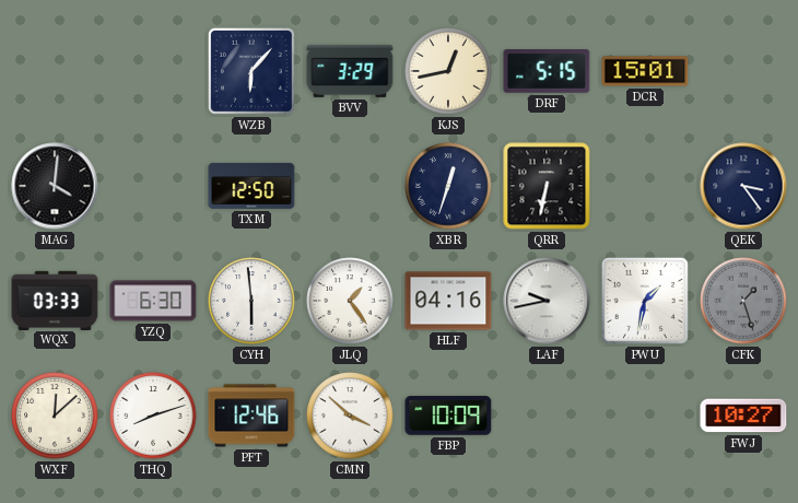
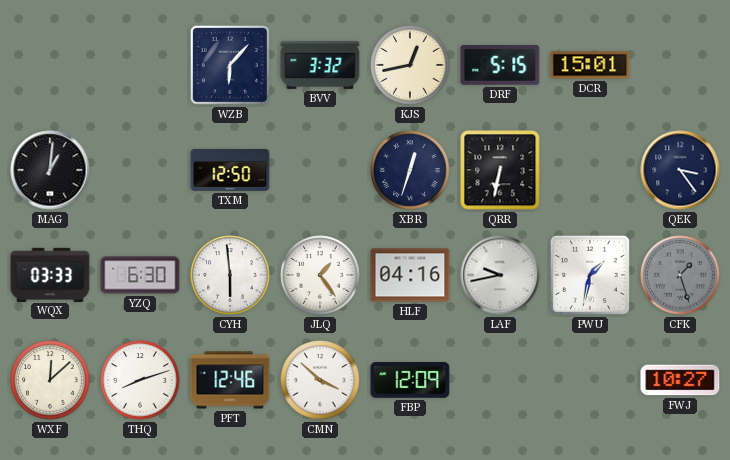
BVV: 3:29 -> 3:32 (320, 65)
MAG: 4:01 -> 1:01 (50, 170)
FBP: 10:09 -> 12:09 (410, 380)
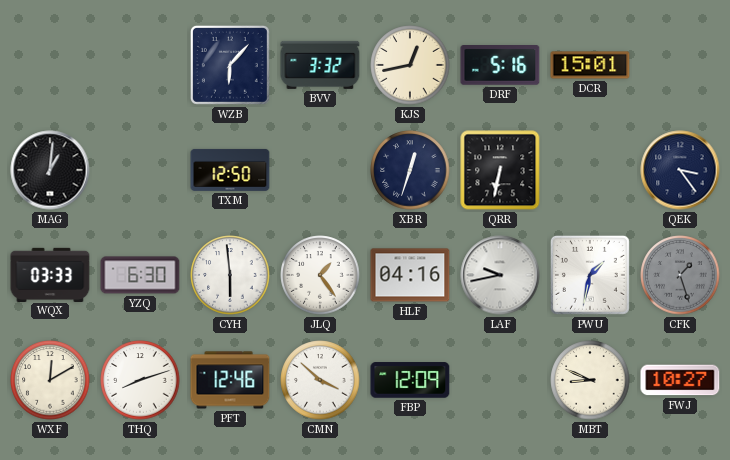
DRF: 5:15 -> 5:16 (500, 66)
WXF: 12:08 -> 12:10 (50, 380)
MBT: none -> 8:49 (590, 380)
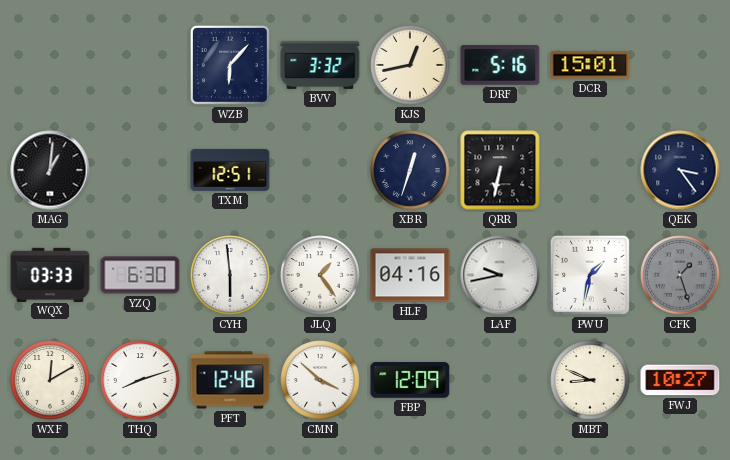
TXM: 12:50 -> 12:51 (230, 170)
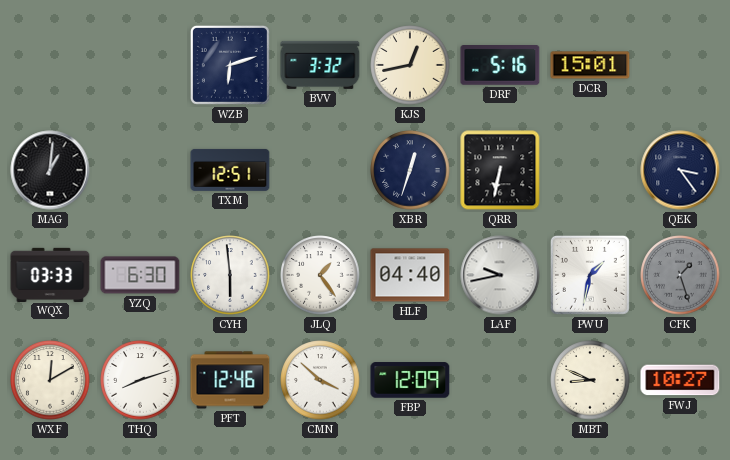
WZB: 6:07 -> 6:12 (230, 65)
HLF: 04:16 -> 04:40 (410, 275)
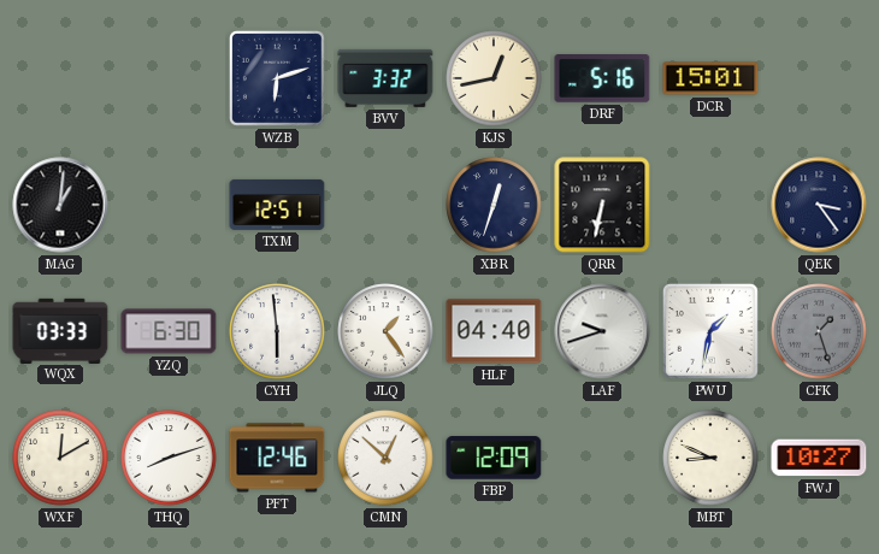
LAF: 9:43 -> 9:42 (602, 331)
CMN: 3:52 -> 12:52 (385, 458)
